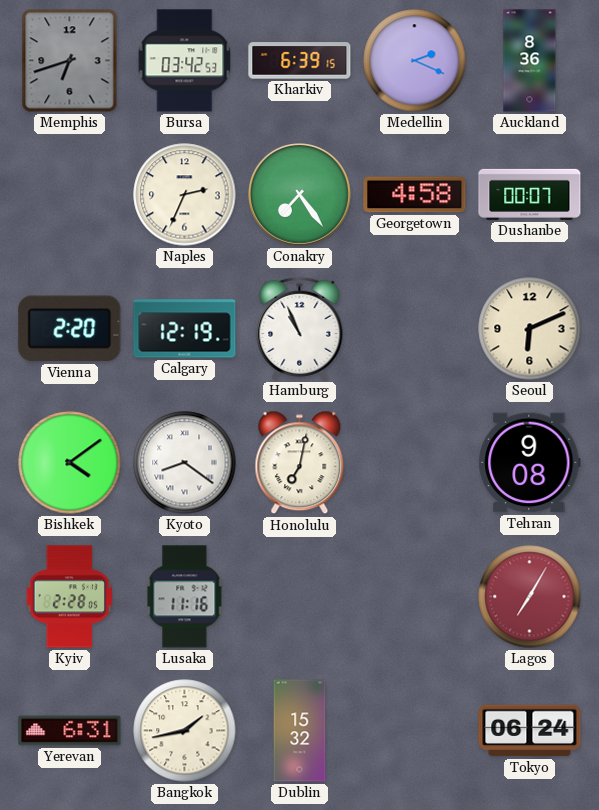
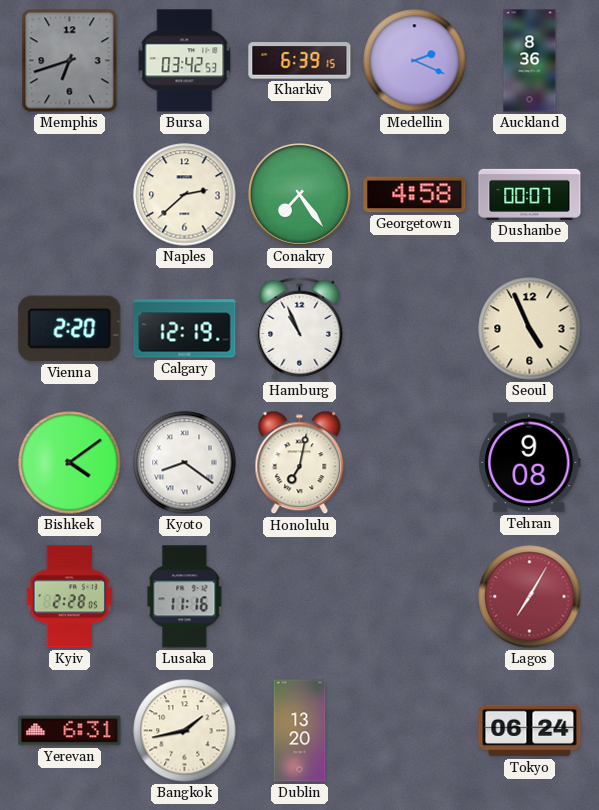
Naples: 2:34 -> 2:38 (185, 195)
Seoul: 6:11 -> 4:56 (530, 329)
Dublin: 15:32 -> 13:20 (300, 731)
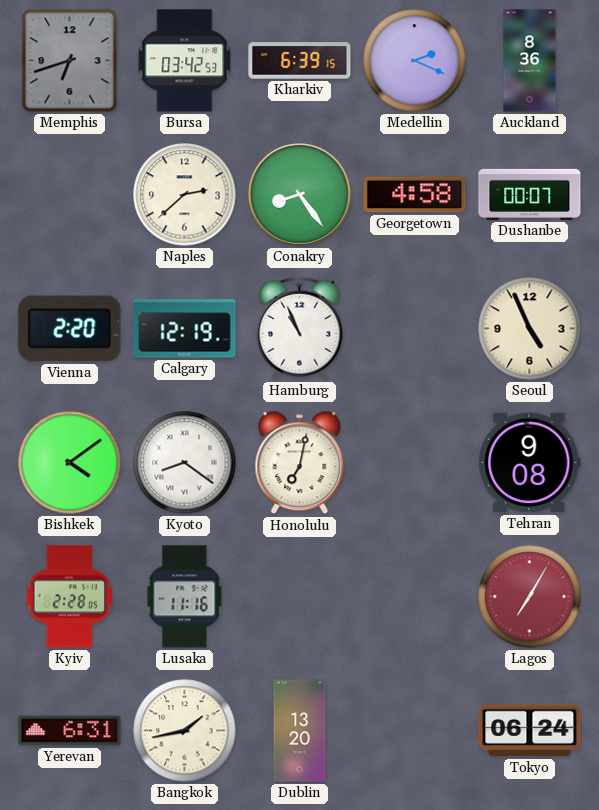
Conakry: 7:24 -> 8:24 (300, 195)
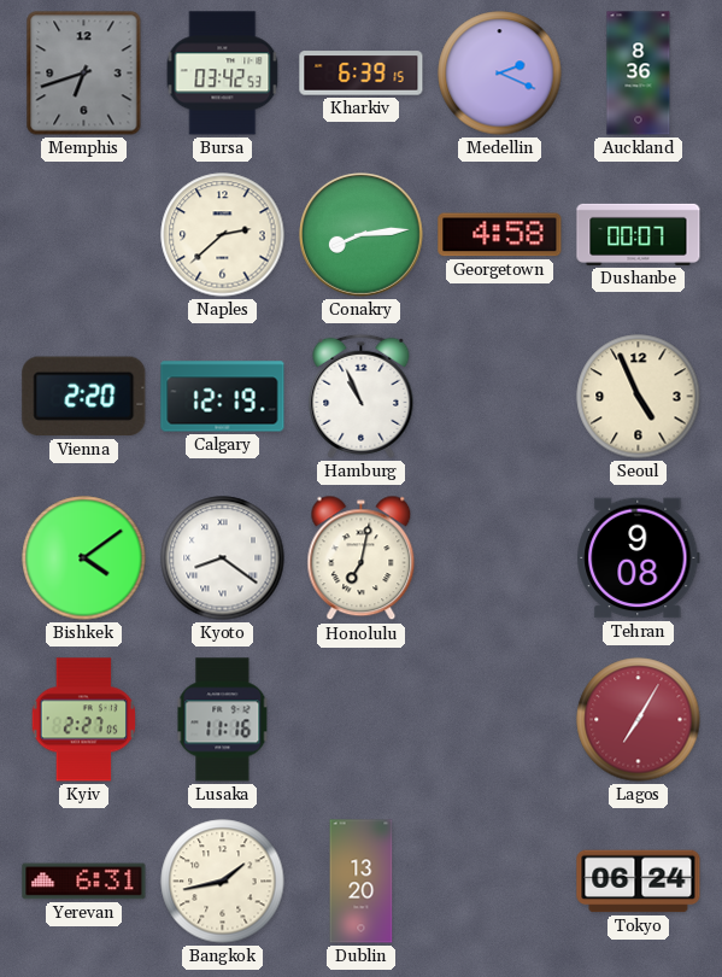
Conakry: 8:24 -> 8:14 (362, 235)
Kyiv: 2:28 -> 2:27 (83, 720)
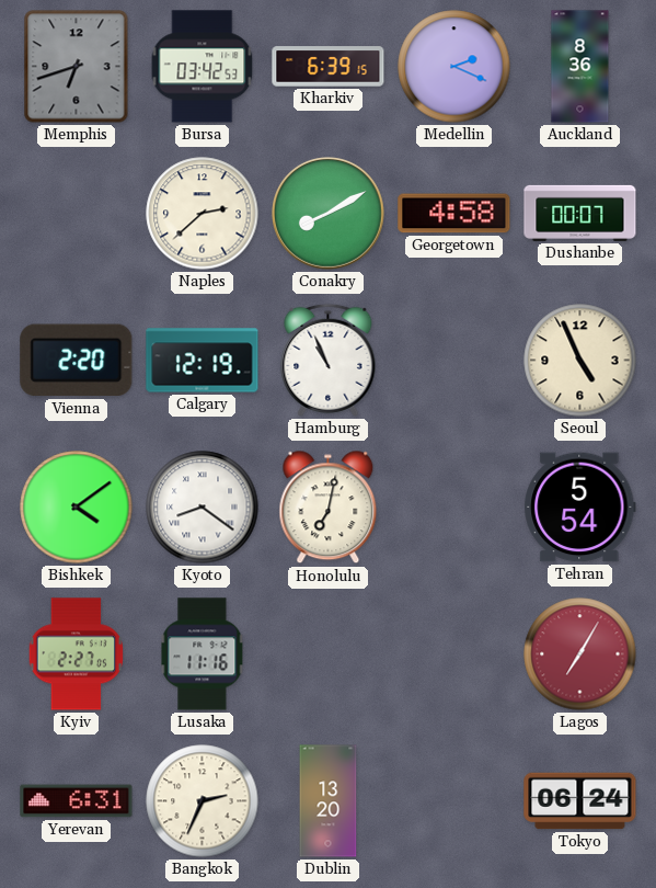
Conakry: 8:14 -> 8:10 (329, 214)
Tehran: 9:08 -> 5:54 (580, 508)
Bangkok: 1:43 -> 2:34 (203, 801)
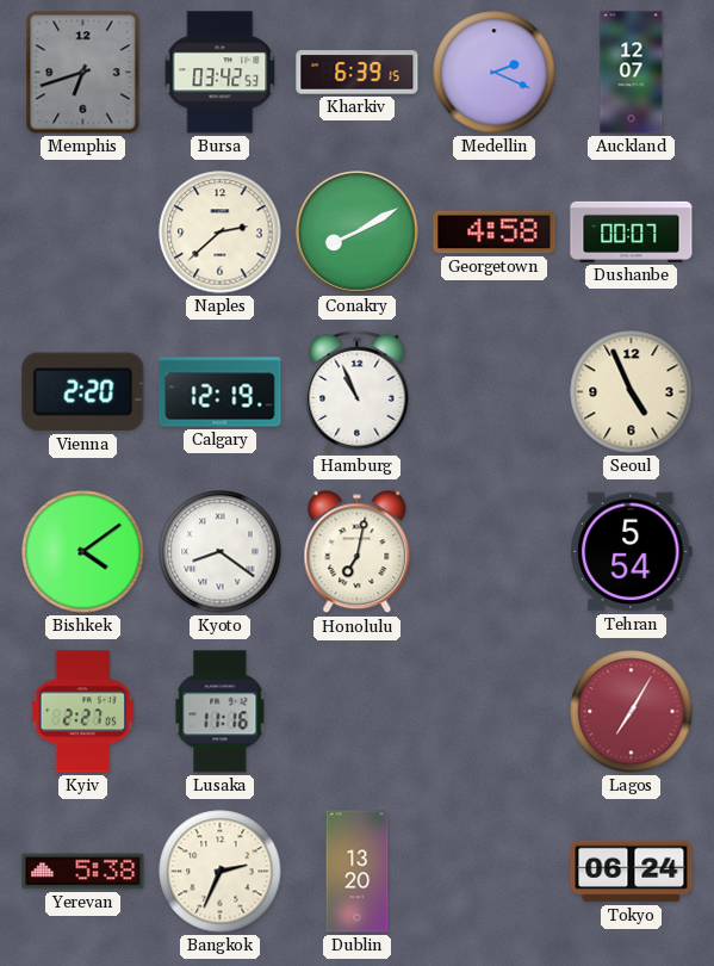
Auckland: 8:36 -> 12:07 (632, 73)
Yerevan: 6:31 -> 5:38 (83, 872)
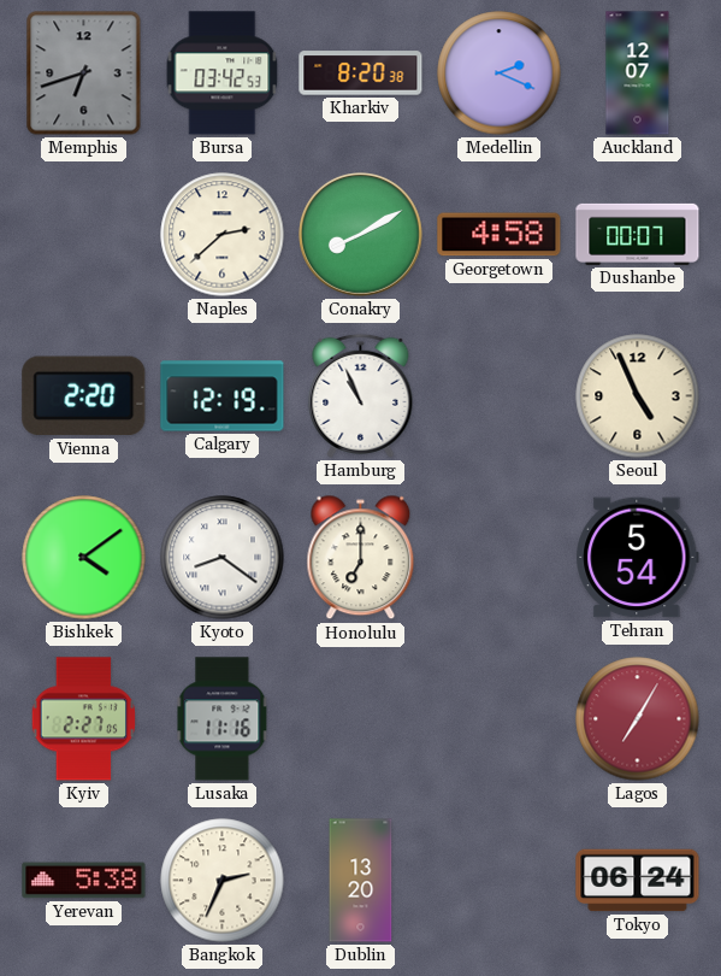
Kharkiv: 6:39 -> 8:20 (361, 74)
Honolulu: 7:02 -> 7:00 (361, 558)
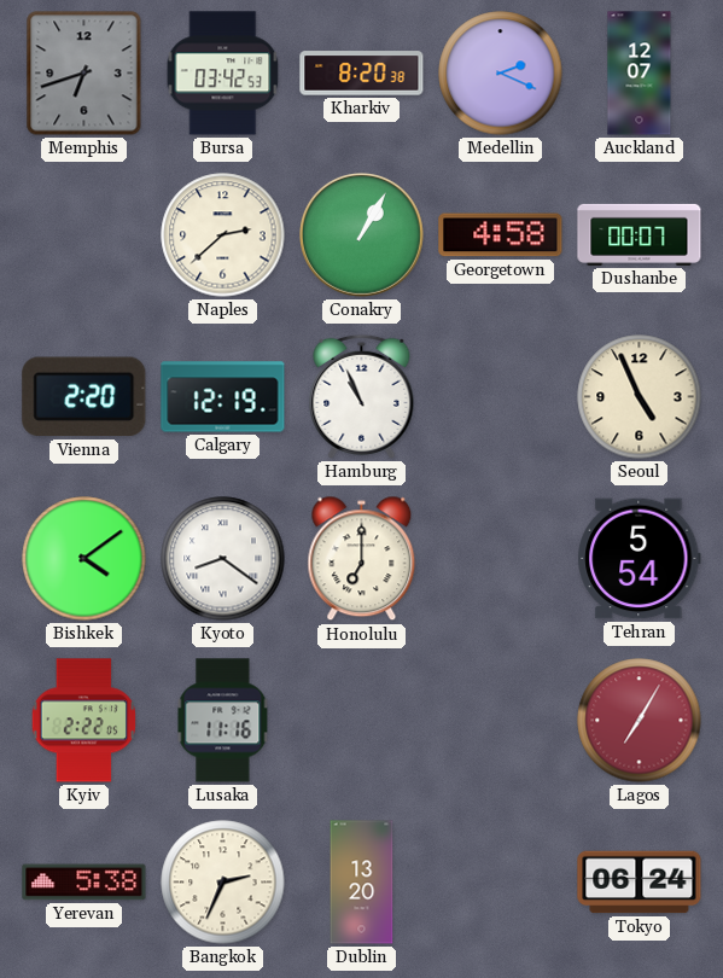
Conakry: 8:10 -> 1:05 (362, 235)
Kyiv: 2:27 -> 2:22 (83, 721)
